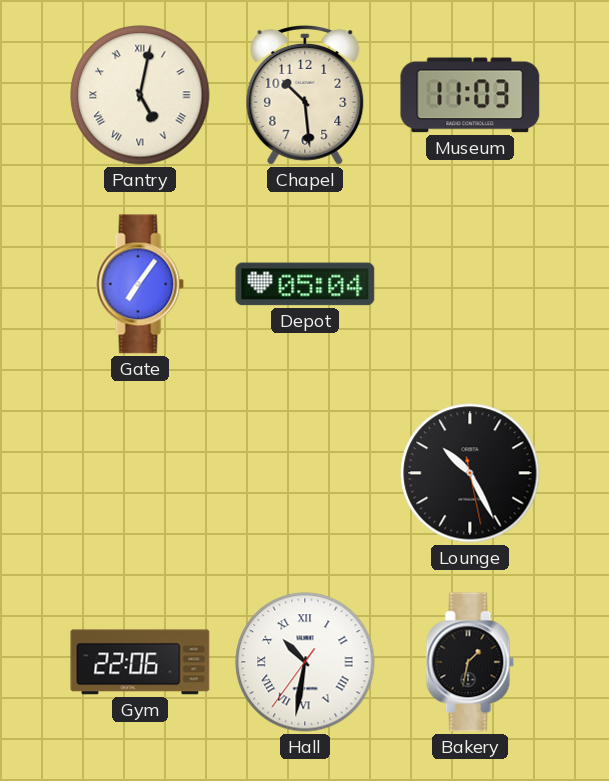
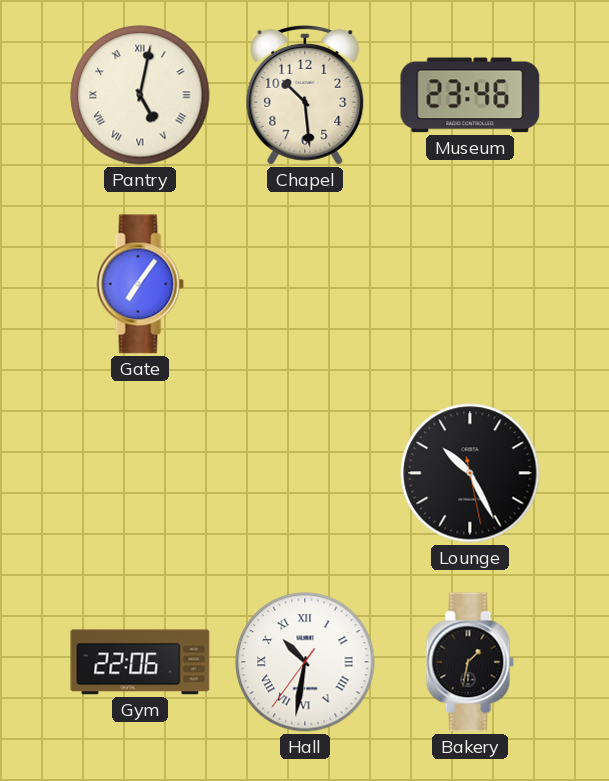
Museum: 11:03 -> 23:46 (470, 95)
Depot: 05:04 -> none (305, 284)
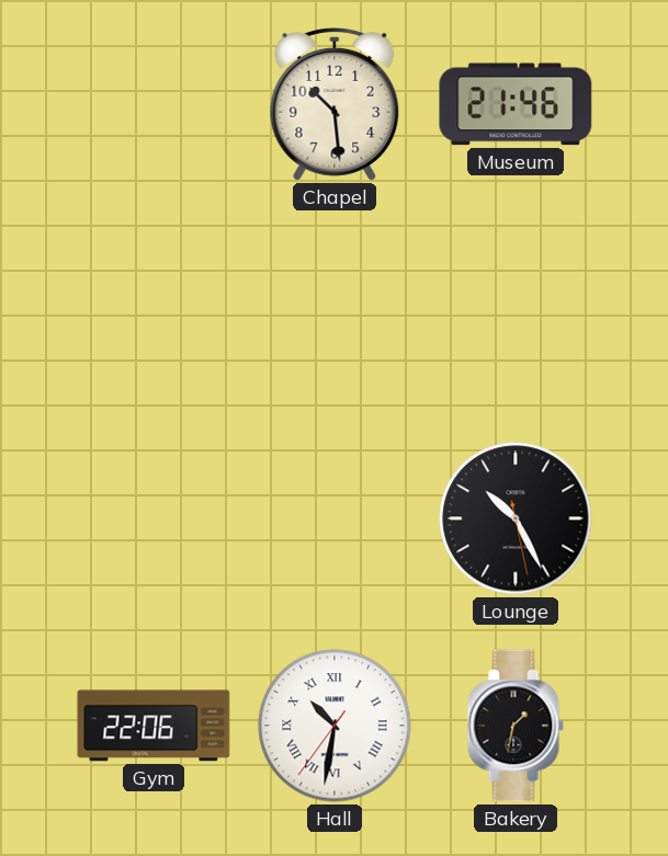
Pantry: 5:02 -> none (140, 95)
Museum: 23:46 -> 21:46 (516, 104)
Gate: 7:06 -> none (140, 284)
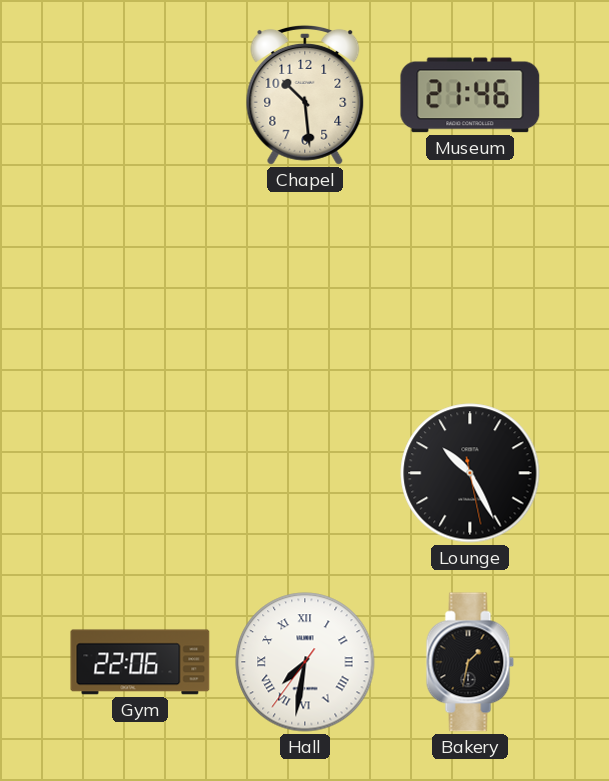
Hall: 10:31 -> 7:31 (305, 662)
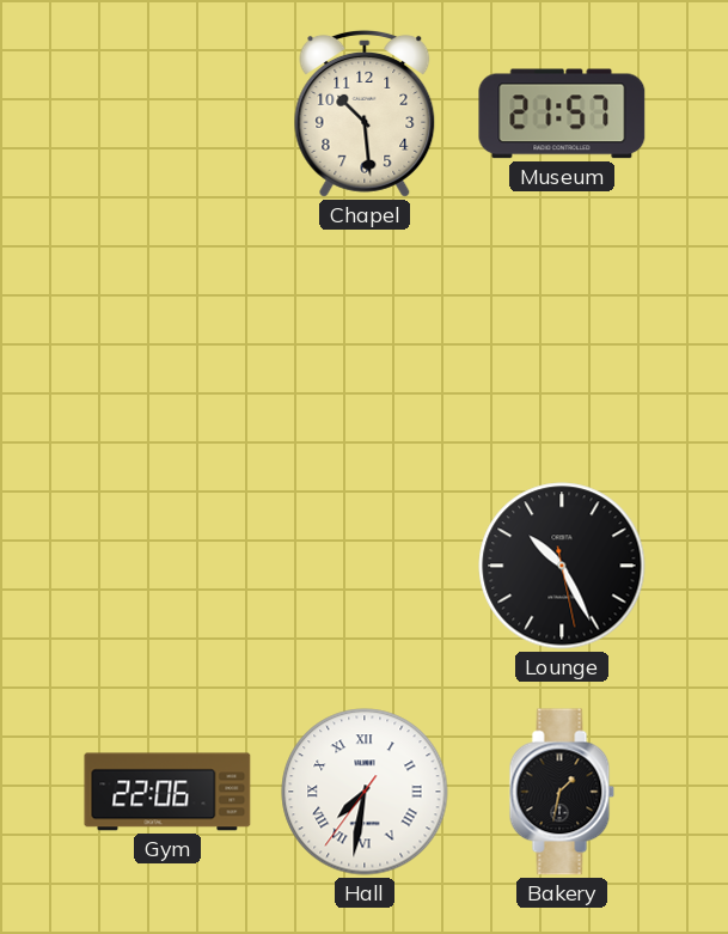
Museum: 21:46 -> 21:57 (562, 114)
